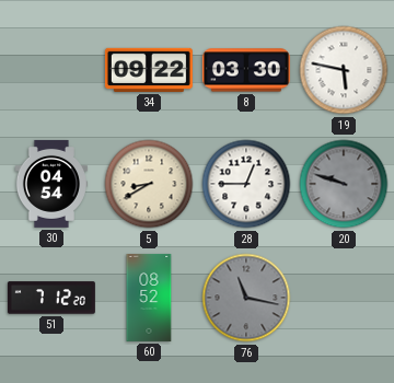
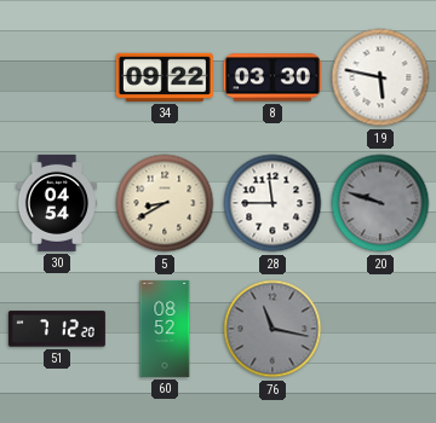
28: 12:45 -> 11:45 (272, 203)
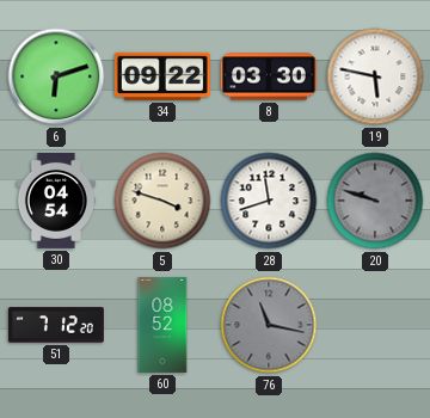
6: none -> 6:12 (56, 76)
5: 8:40 -> 3:48 (162, 201)
28: 11:45 -> 11:42 (269, 201)
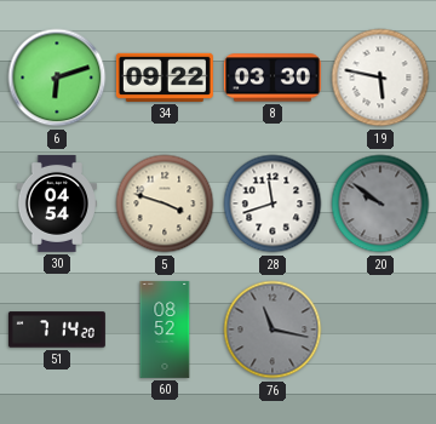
20: 9:48 -> 9:51 (380, 204)
51: 7:12 -> 7:14 (57, 330)
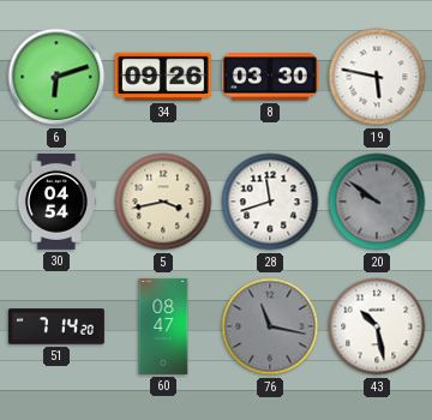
34: 09:22 -> 09:26 (163, 77)
5: 3:48 -> 3:43 (163, 202)
60: 08:52 -> 08:47 (163, 326)
43: none -> 10:28 (377, 326)
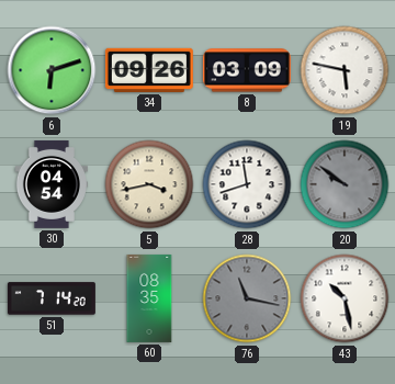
8: 03:30 -> 03:09 (247, 70)
60: 08:47 -> 08:35 (149, 298)
